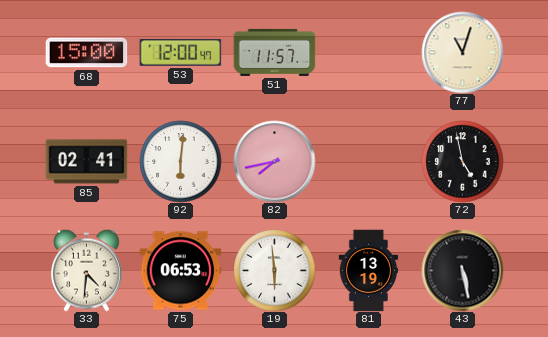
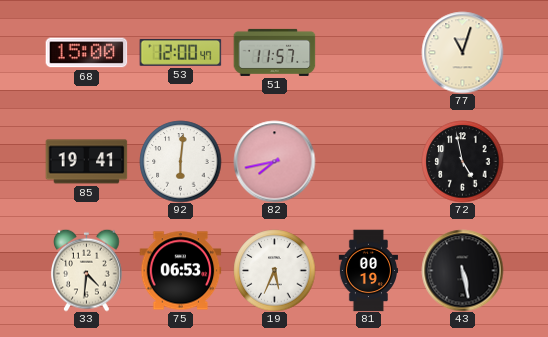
85: 02:41 -> 19:41 (86, 162)
19: 5:59 -> 5:34 (274, 270)
81: 13:19 -> 00:19 (368, 270)
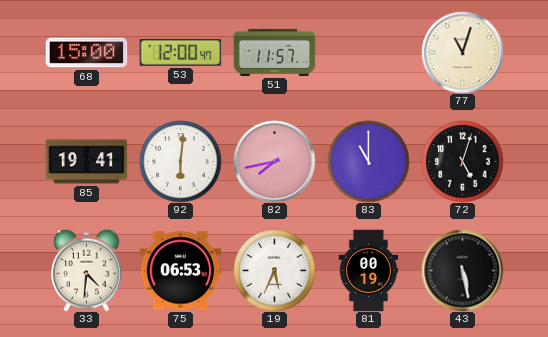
83: none -> 11:00 (368, 161)
72: 4:58 -> 5:03 (462, 161)
